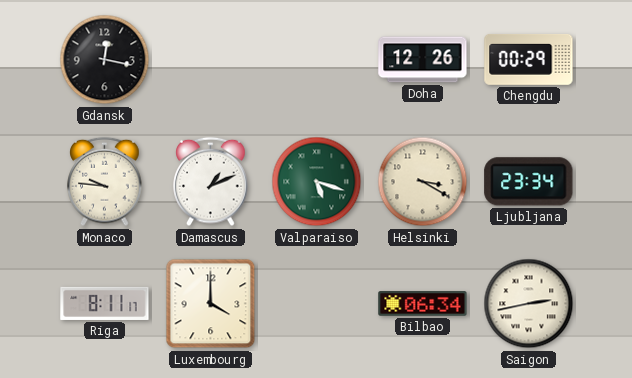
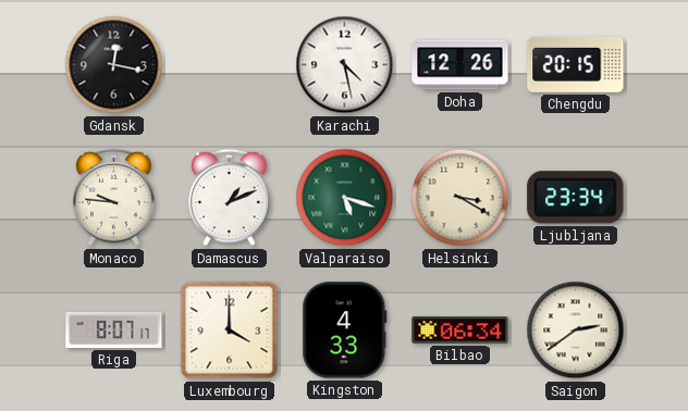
Karachi: none -> 4:28 (345, 65)
Chengdu: 00:29 -> 20:15 (576, 64)
Riga: 8:11 -> 8:07 (114, 329)
Kingston: none -> 4:33 (345, 331)
Saigon: 2:43 -> 2:39 (576, 331)
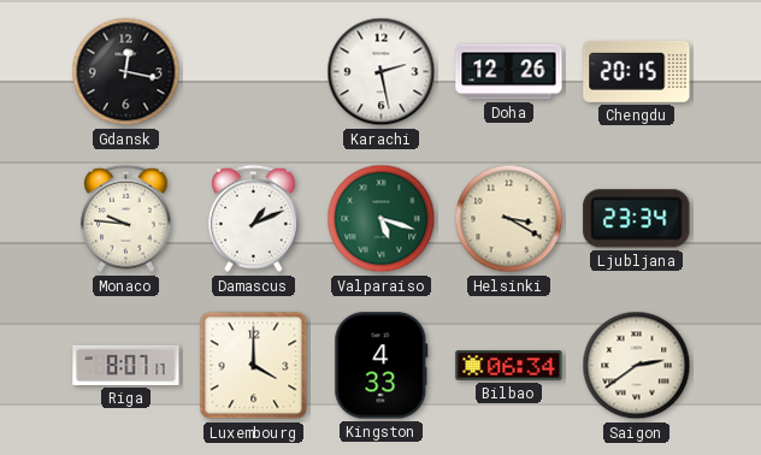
Karachi: 4:28 -> 2:28 (382, 72)
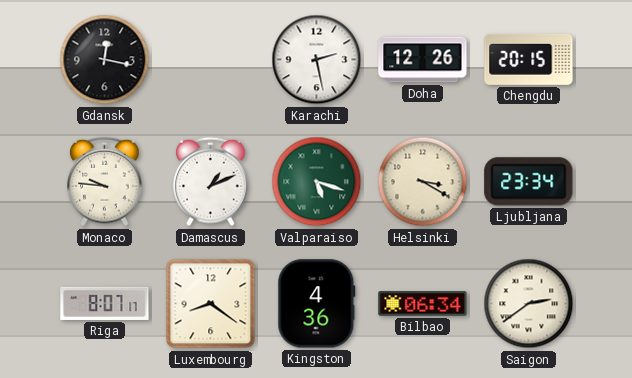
Luxembourg: 4:00 -> 8:21 (211, 304)
Kingston: 4:33 -> 4:36 (317, 304)
